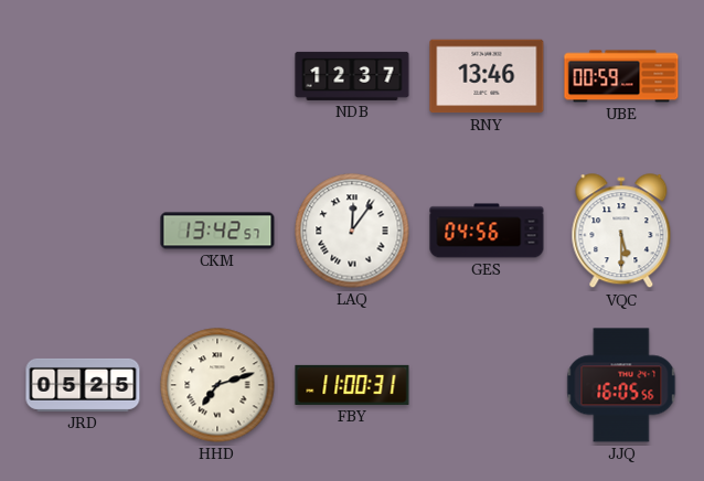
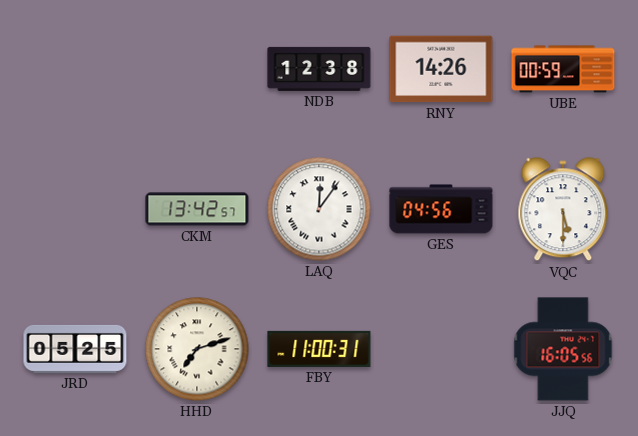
NDB: 12:37 -> 12:38 (319, 69)
RNY: 13:46 -> 14:26 (441, 69)
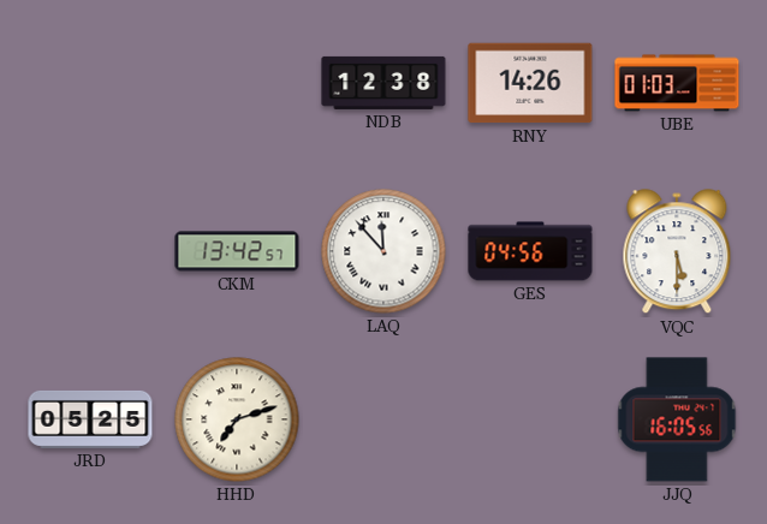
UBE: 00:59 -> 01:03 (677, 83)
LAQ: 12:06 -> 11:53 (383, 251)
FBY: 11:00 -> none (319, 349)
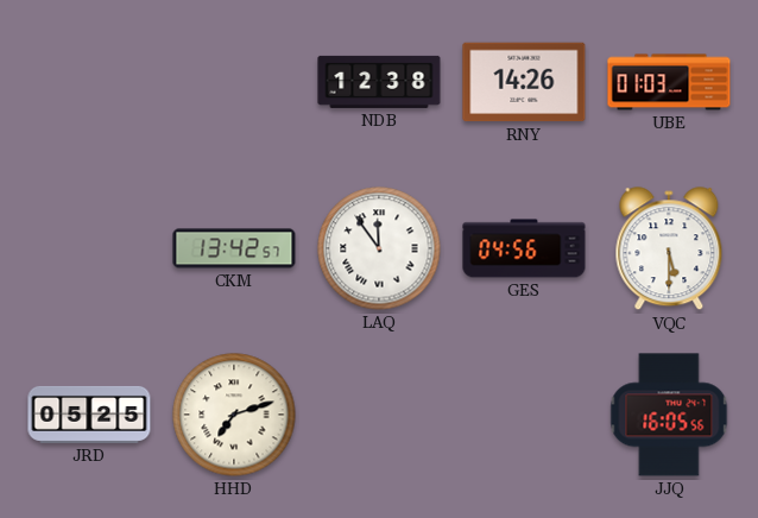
LAQ: 11:53 -> 11:54 (379, 248)
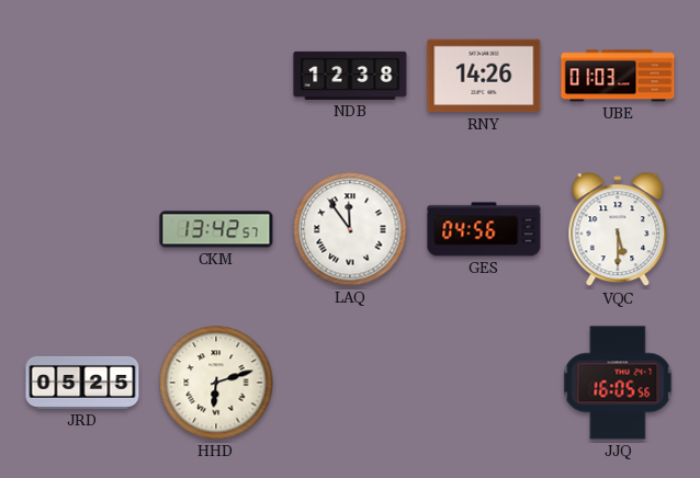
HHD: 7:12 -> 6:12 (216, 383)
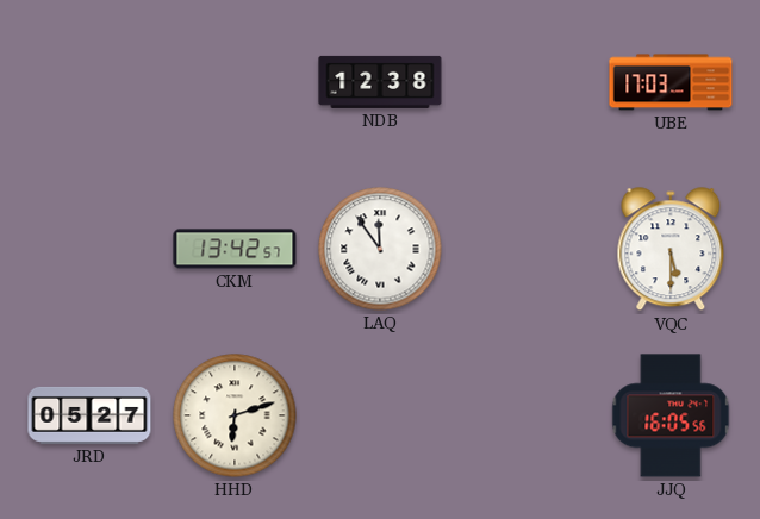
RNY: 14:26 -> none (484, 76)
UBE: 01:03 -> 17:03 (671, 82)
GES: 04:56 -> none (484, 229)
JRD: 05:25 -> 05:27 (89, 415)
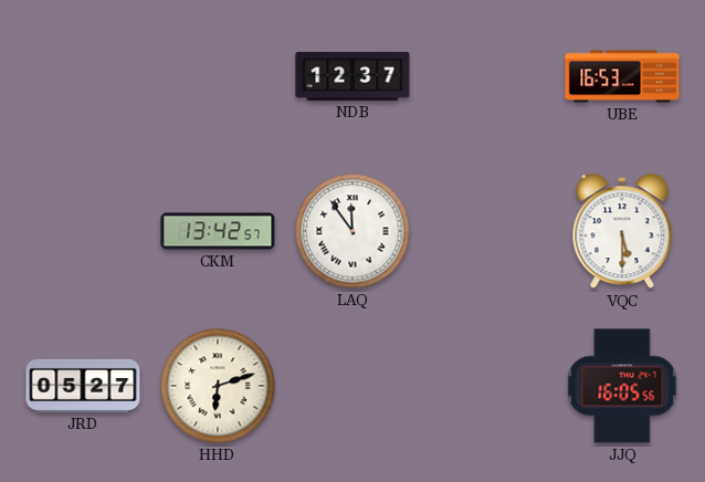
NDB: 12:38 -> 12:37 (352, 76)
UBE: 17:03 -> 16:53 (622, 76)
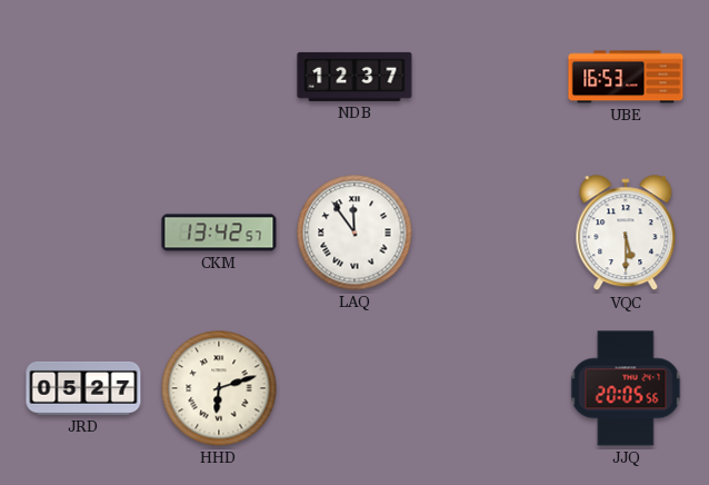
JJQ: 16:05 -> 20:05 (626, 388)
